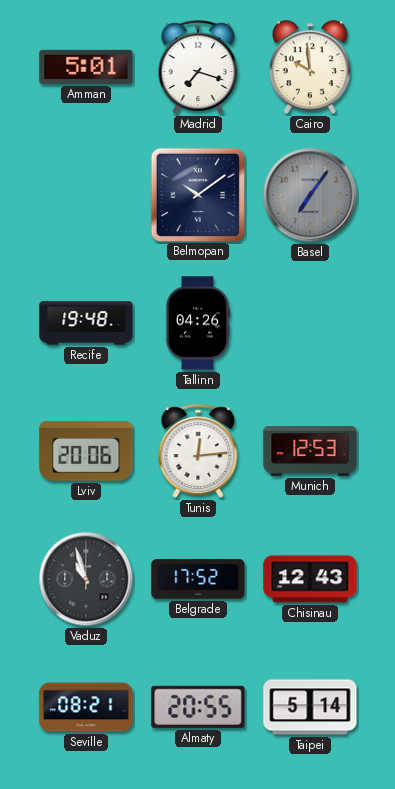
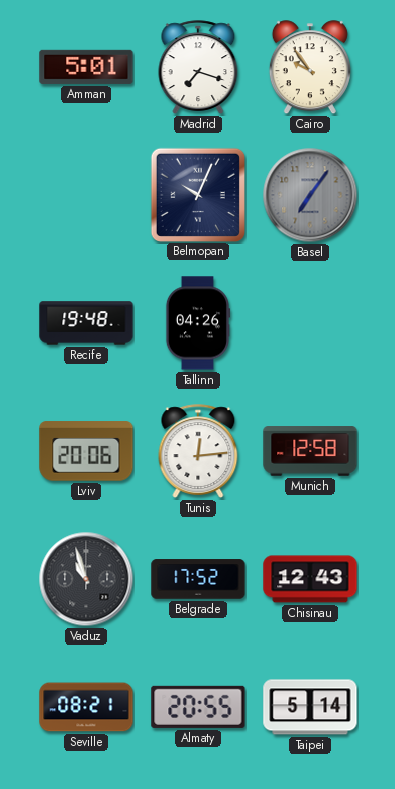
Cairo: 9:59 -> 9:54 (310, 68)
Belmopan: 10:09 -> 10:04 (197, 194)
Munich: 12:53 -> 12:58 (310, 451)
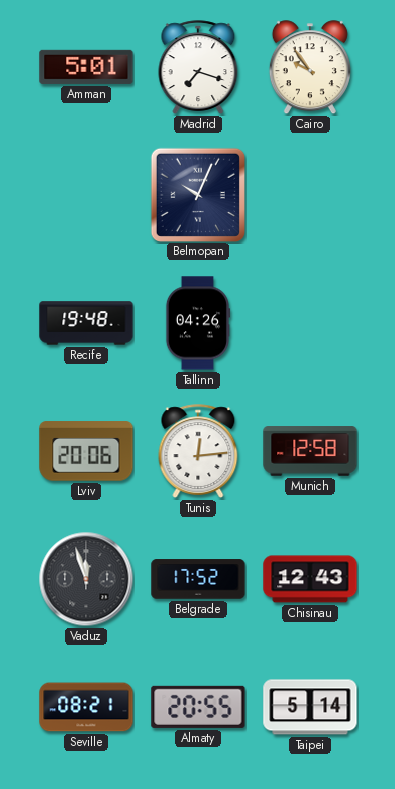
Basel: 7:06 -> none (310, 195)
Vaduz: 10:57 -> 11:57 (86, 579)
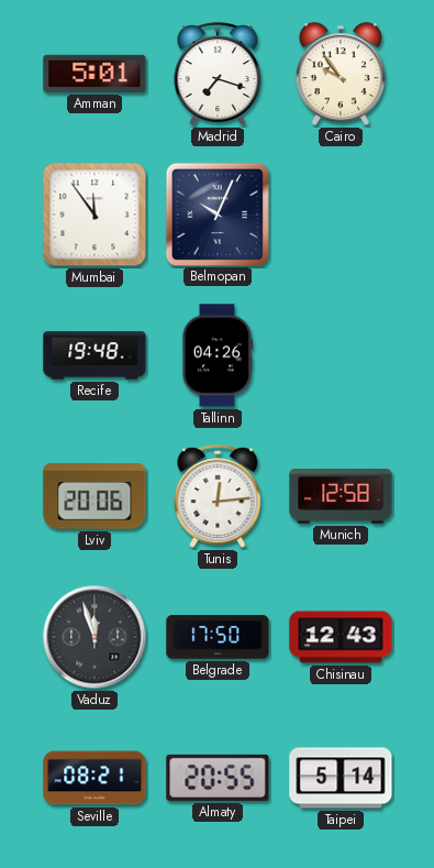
Mumbai: none -> 11:54 (94, 215)
Belgrade: 17:52 -> 17:50 (218, 637)
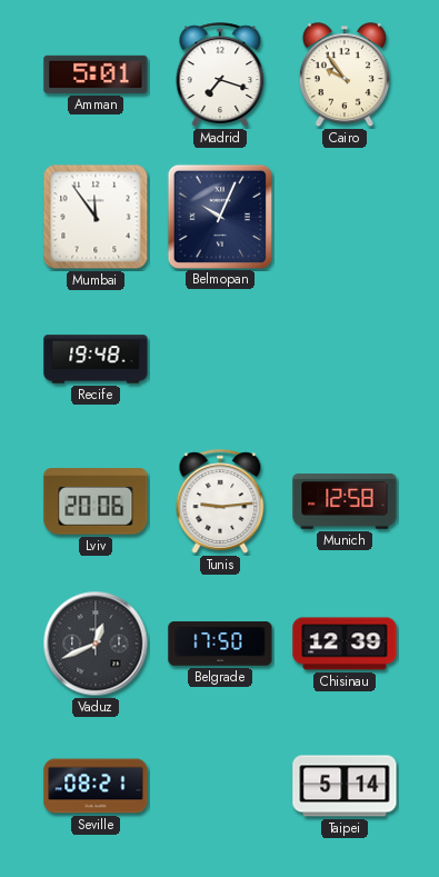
Tallinn: 04:26 -> none (216, 355)
Tunis: 12:14 -> 9:14 (220, 501)
Vaduz: 11:57 -> 12:41 (96, 644)
Chisinau: 12:43 -> 12:39 (345, 644)
Almaty: 20:55 -> none (218, 778)
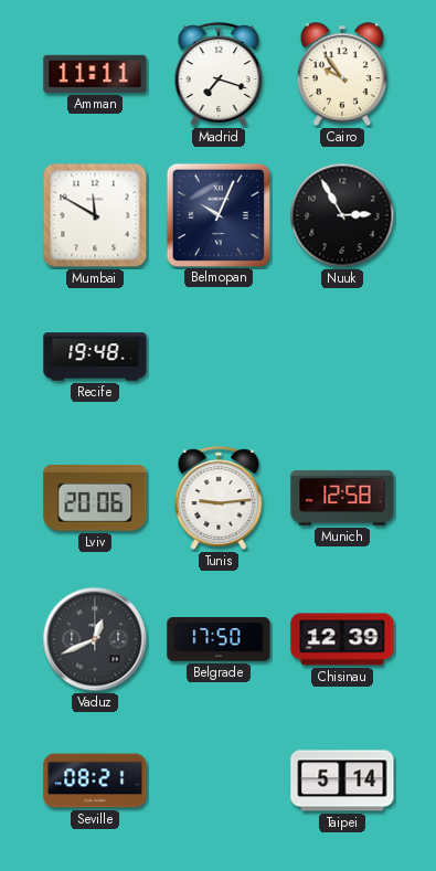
Amman: 5:01 -> 11:11 (95, 74)
Mumbai: 11:54 -> 11:50 (95, 215)
Nuuk: none -> 2:55 (342, 215)
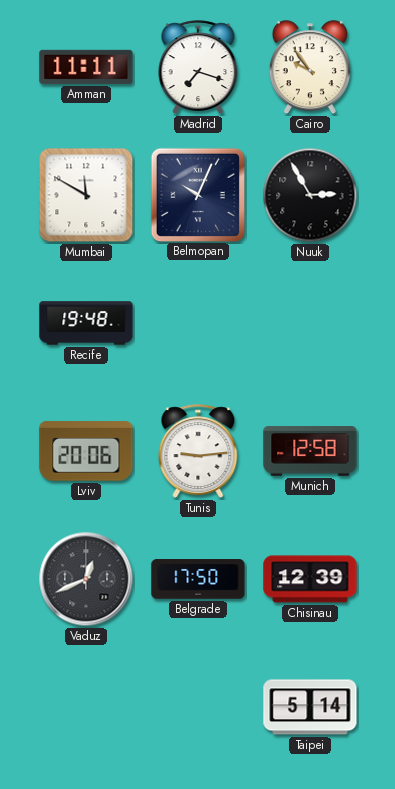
Seville: 08:21 -> none (95, 780)
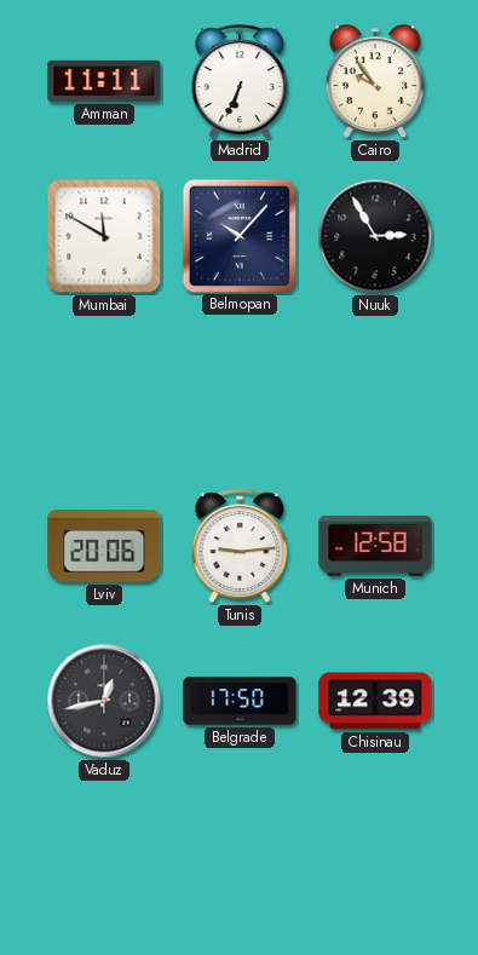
Madrid: 7:18 -> 6:34 (240, 81)
Belmopan: 10:04 -> 10:07 (238, 235)
Recife: 19:48 -> none (86, 323)
Vaduz: 12:41 -> 12:43 (104, 701)
Taipei: 5:14 -> none (310, 707)
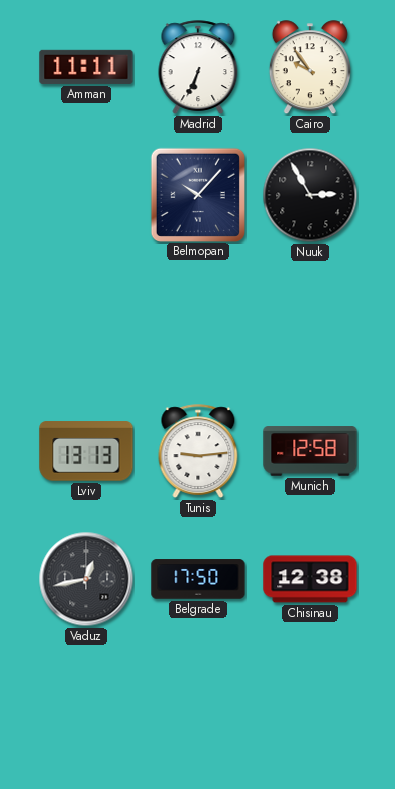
Mumbai: 11:50 -> none (104, 236)
Lviv: 20:06 -> 13:13 (86, 451)
Chisinau: 12:39 -> 12:38 (310, 579)
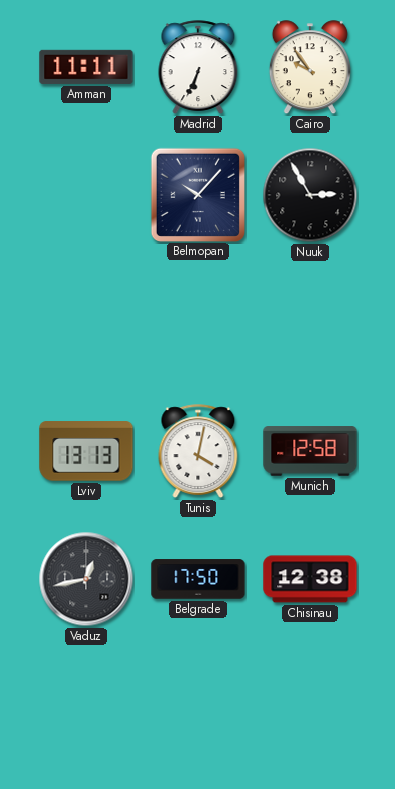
Tunis: 9:14 -> 4:02 (198, 451)
